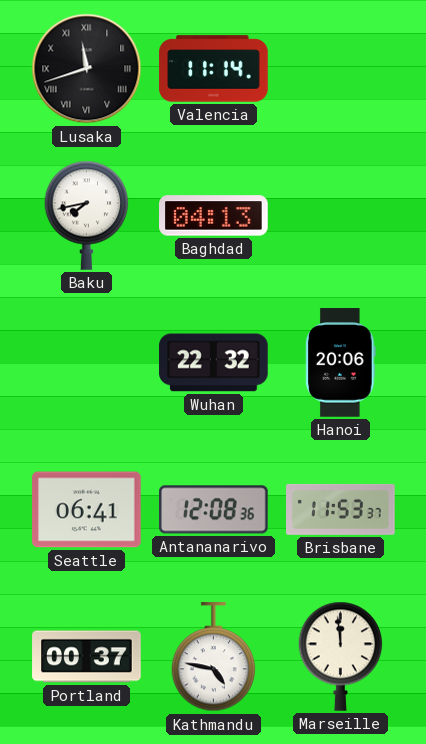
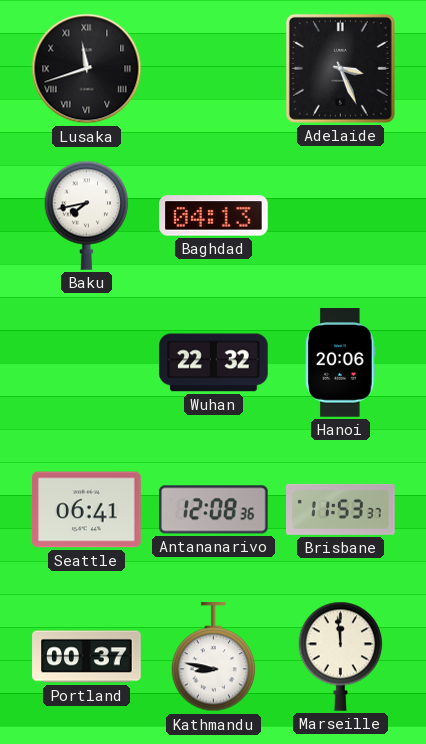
Valencia: 11:14 -> none (214, 69)
Adelaide: none -> 3:26 (340, 68)
Kathmandu: 4:47 -> 8:47 (214, 657)
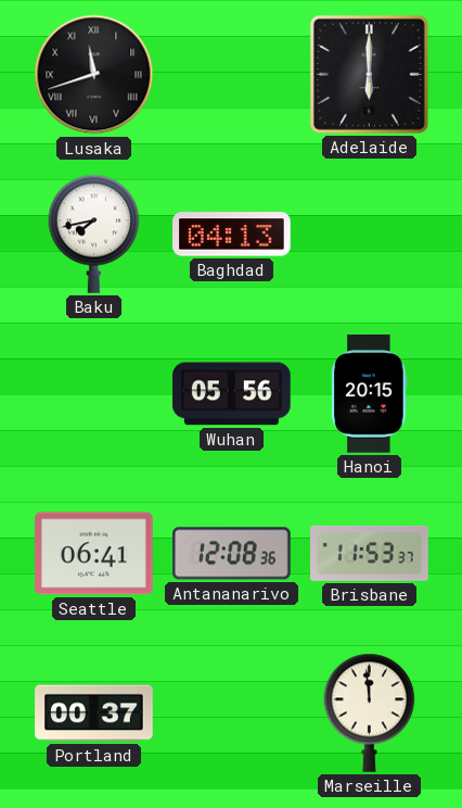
Adelaide: 3:26 -> 6:00 (369, 74)
Wuhan: 22:32 -> 05:56 (232, 394)
Hanoi: 20:06 -> 20:15 (370, 394)
Kathmandu: 8:47 -> none (214, 657)
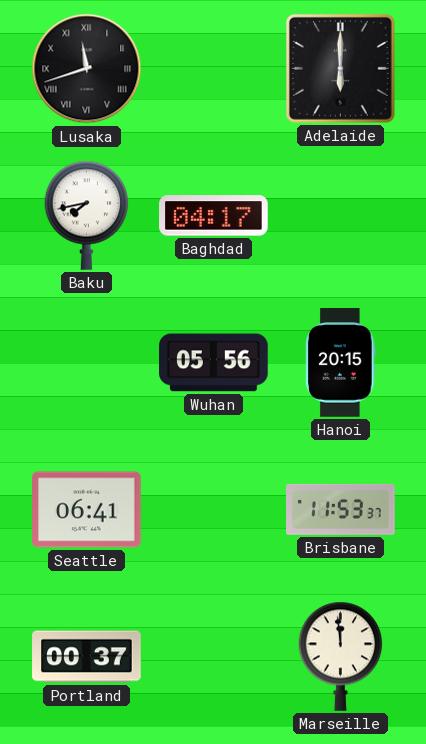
Baghdad: 04:13 -> 04:17 (214, 216)
Antananarivo: 12:08 -> none (232, 554)
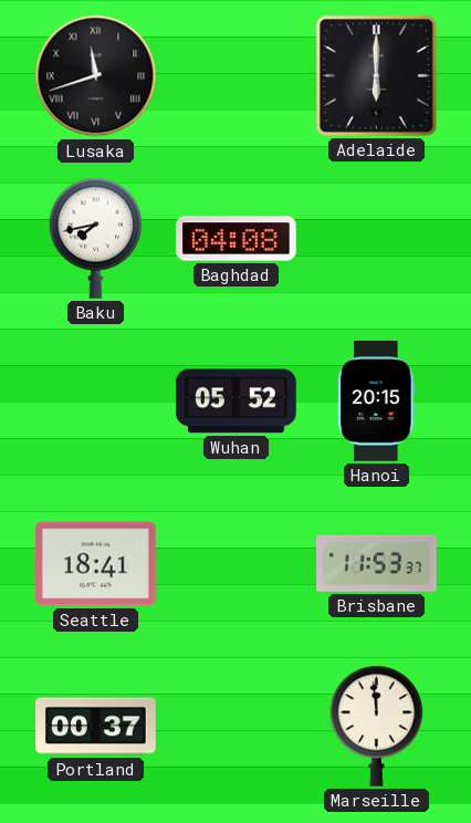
Baghdad: 04:17 -> 04:08 (237, 239)
Wuhan: 05:56 -> 05:52 (237, 402)
Seattle: 06:41 -> 18:41 (96, 564)
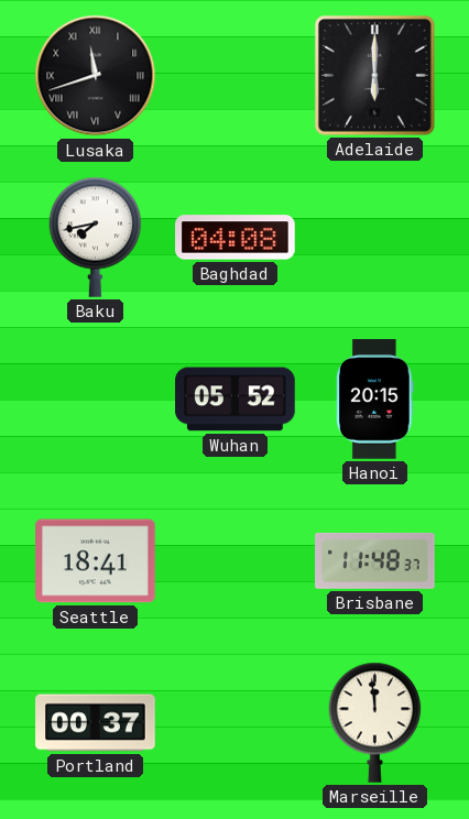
Brisbane: 11:53 -> 11:48 (375, 560)
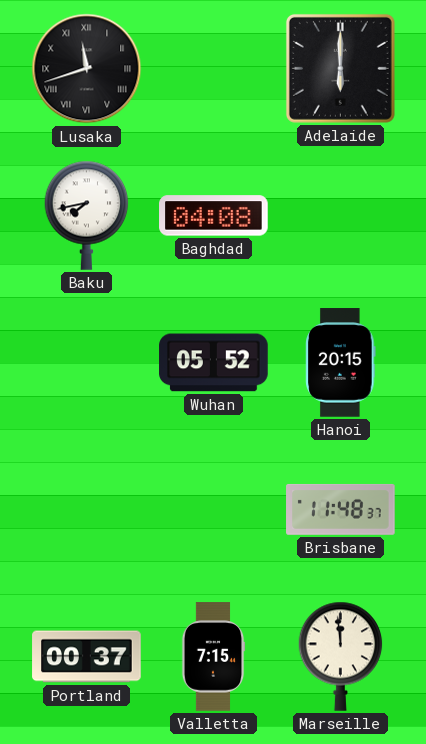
Seattle: 18:41 -> none (96, 561)
Valletta: none -> 7:15 (213, 657)
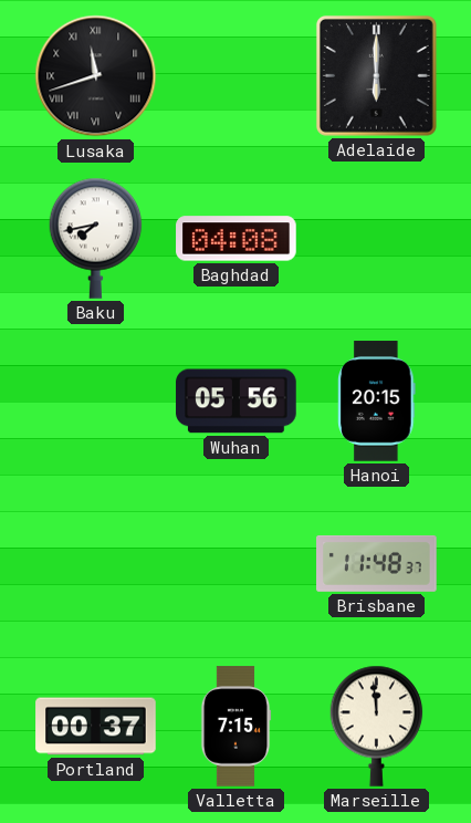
Wuhan: 05:52 -> 05:56 (237, 402)
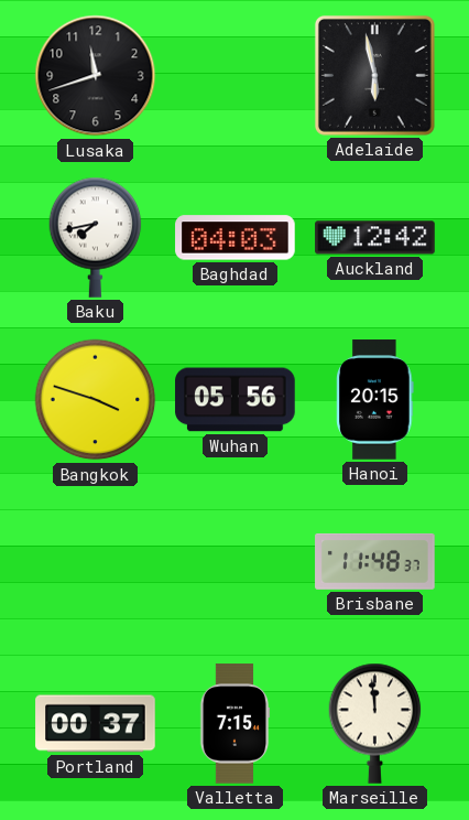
Lusaka numerals: Roman -> Arabic (96, 76)
Adelaide: 6:00 -> 5:58 (374, 75)
Baghdad: 04:08 -> 04:03 (236, 238)
Auckland: none -> 12:42 (375, 238)
Bangkok: none -> 3:48 (96, 400)
